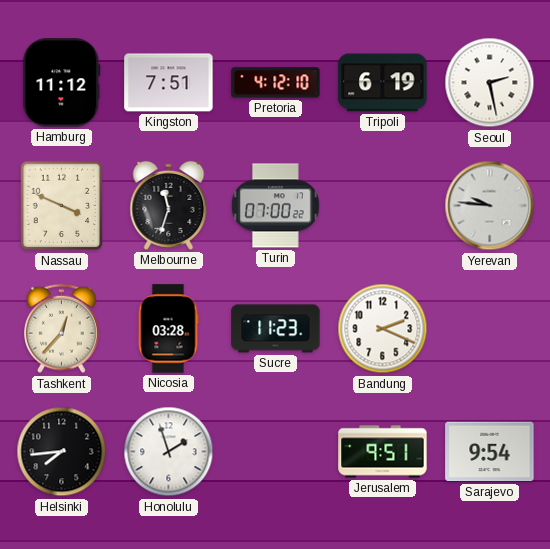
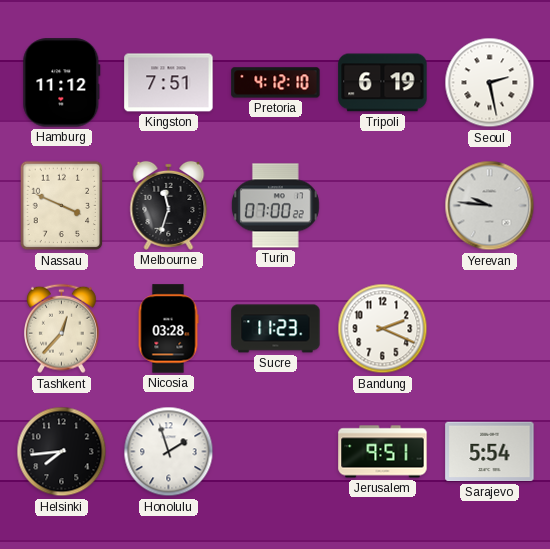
Sarajevo: 9:54 -> 5:54 (490, 452)
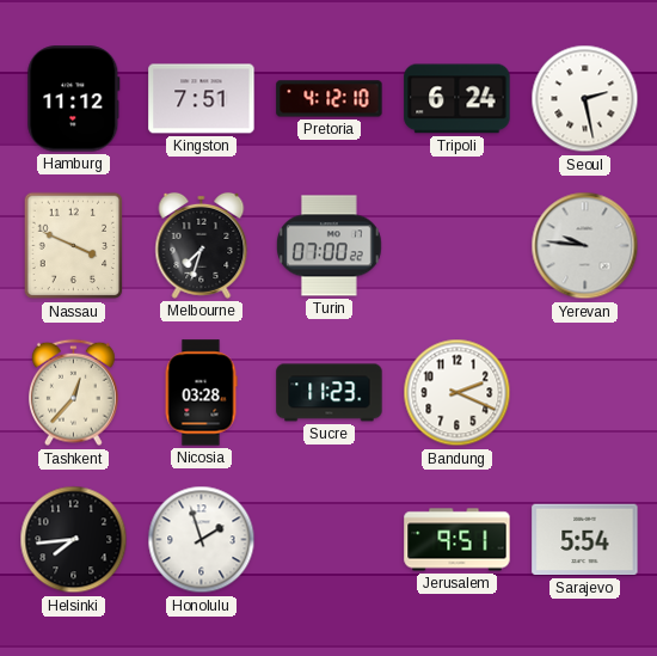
Tripoli: 6:19 -> 6:24 (458, 99)
Melbourne: 11:33 -> 7:33 (202, 245)
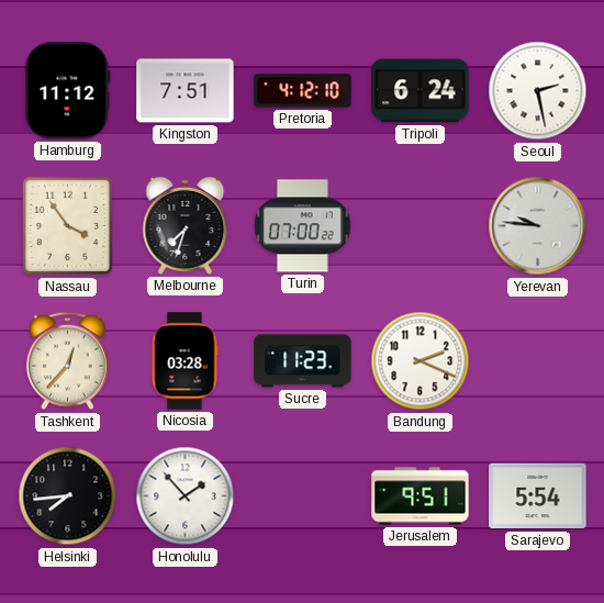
Nassau: 3:49 -> 3:54 (68, 226)
Honolulu: 1:57 -> 1:53 (186, 496)
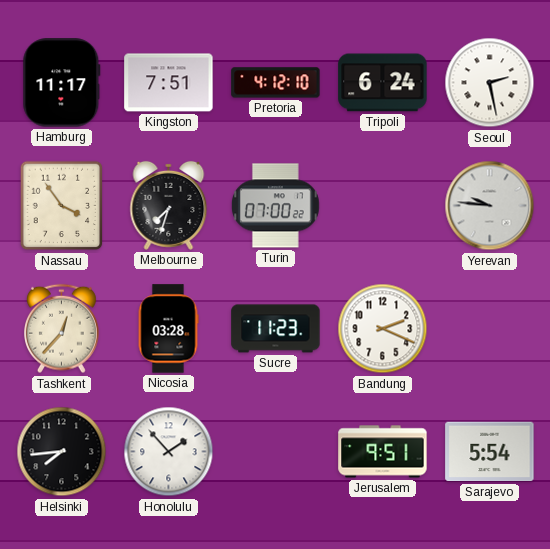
Hamburg: 11:12 -> 11:17 (62, 83)
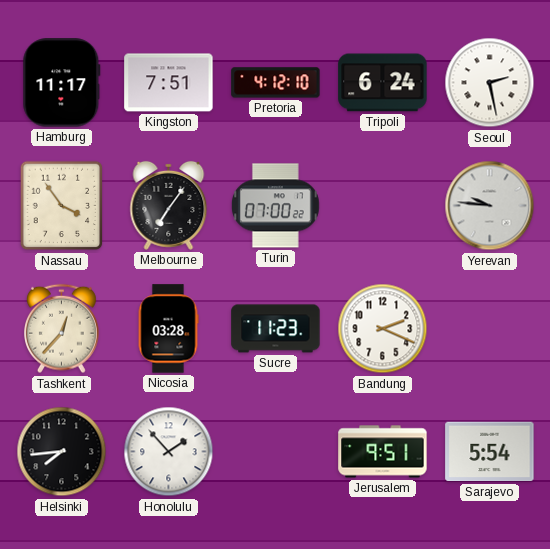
Melbourne: 7:33 -> 7:06 (169, 205)
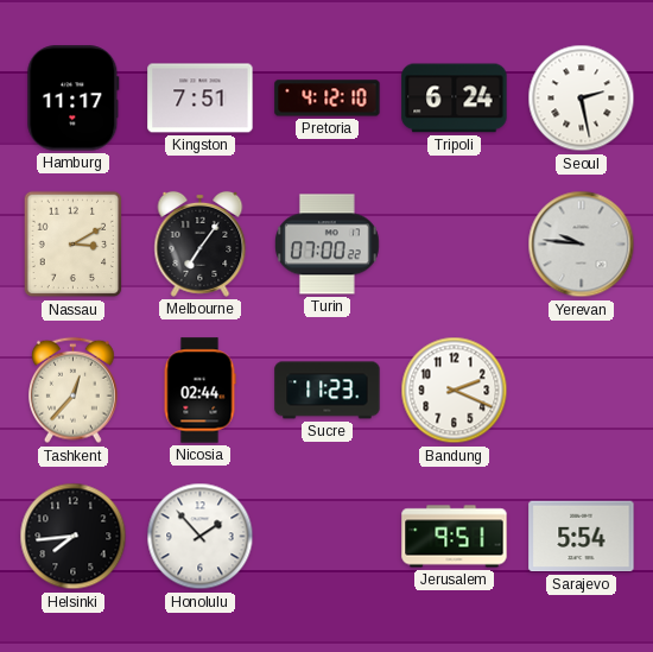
Nassau: 3:54 -> 3:10 (74, 245)
Nicosia: 03:28 -> 02:44 (199, 391)
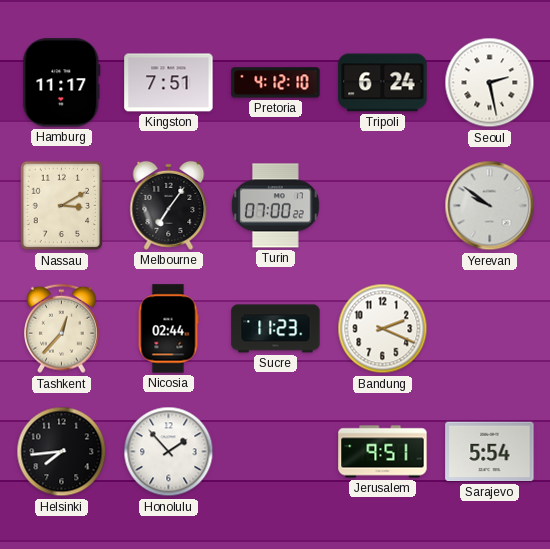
Yerevan: 9:46 -> 9:51 (490, 206)
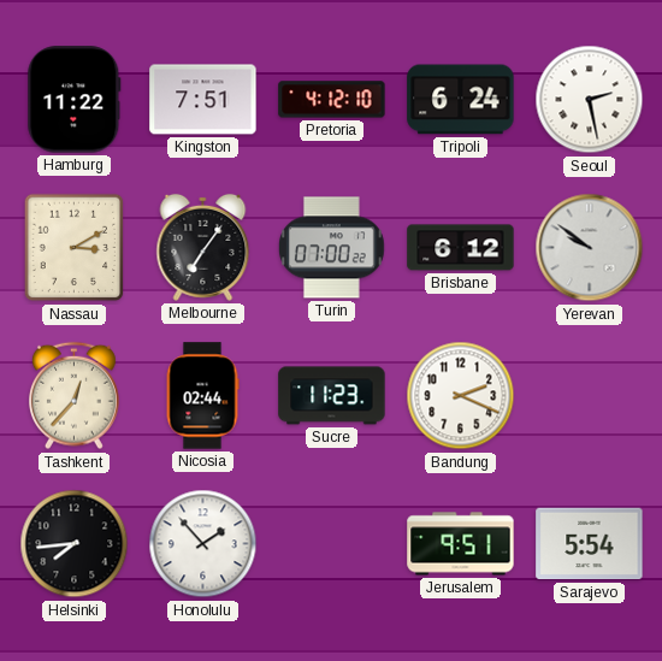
Hamburg: 11:17 -> 11:22 (75, 100)
Brisbane: none -> 6:12 (461, 248)
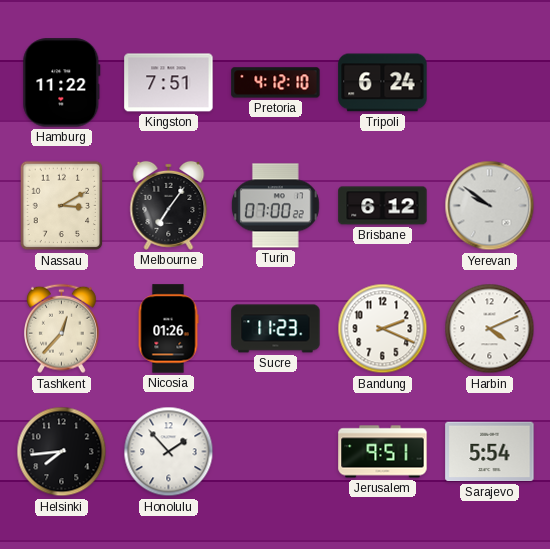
Seoul: 2:28 -> none (590, 100)
Nicosia: 02:44 -> 01:26 (168, 329)
Harbin: none -> 4:11 (490, 329)
